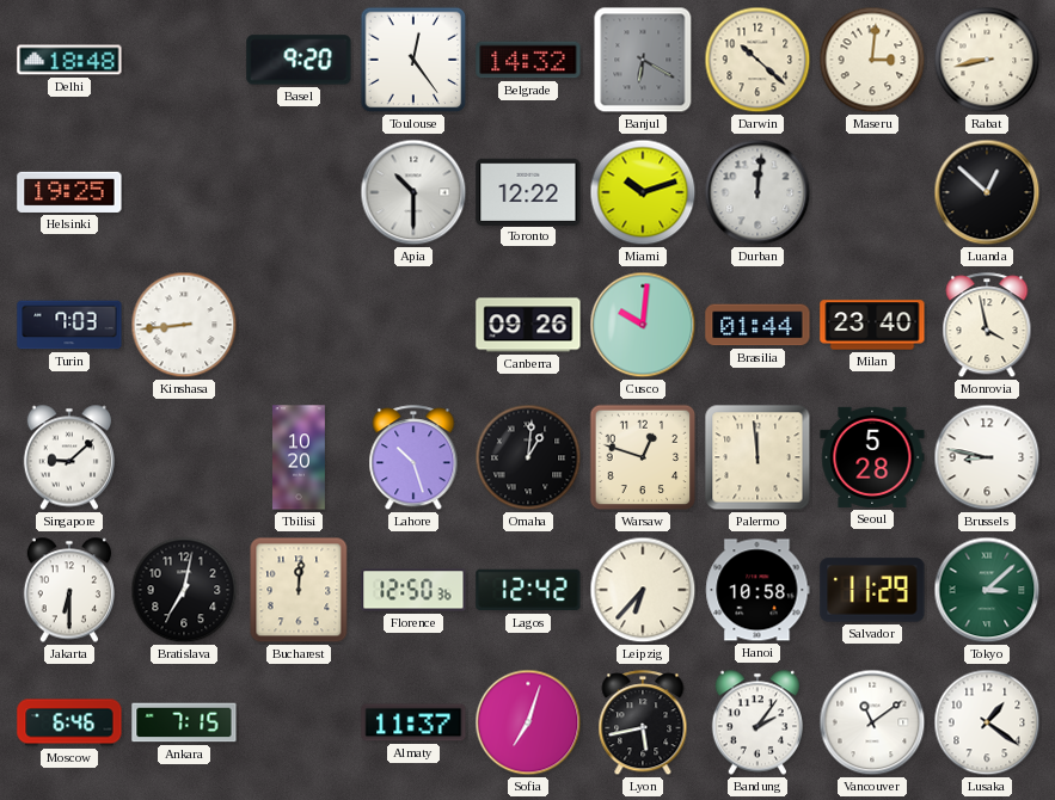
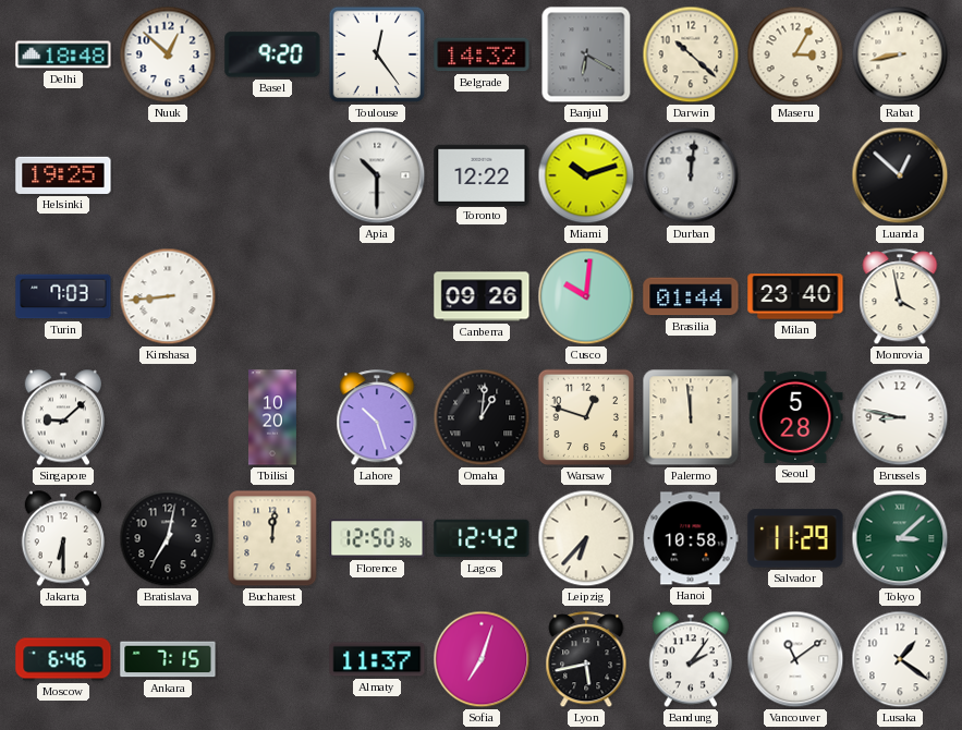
Nuuk: none -> 12:52 (168, 54)
Maseru: 3:01 -> 3:05 (795, 54)
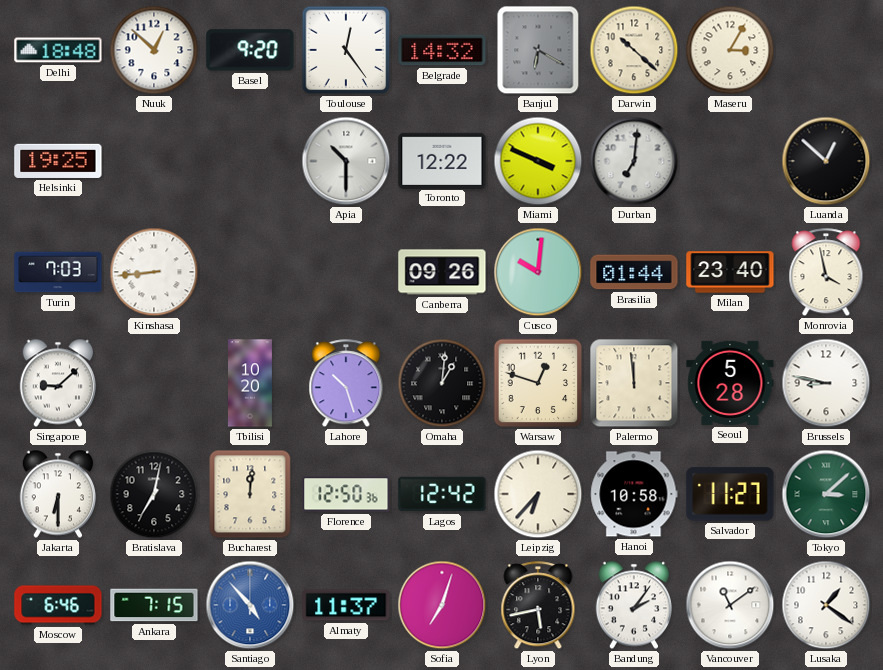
Rabat: 8:43 -> none (900, 54)
Miami: 10:12 -> 3:49 (538, 161)
Durban: 12:01 -> 7:01 (634, 161)
Salvador: 11:29 -> 11:27 (730, 494)
Santiago: none -> 4:53 (250, 605)
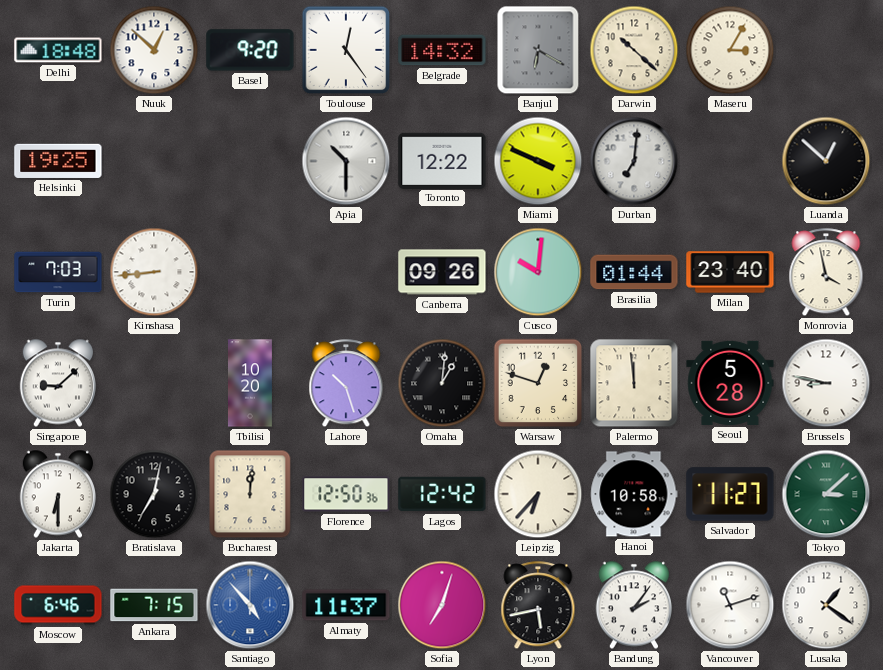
Vancouver: 11:09 -> 11:12 (730, 605)
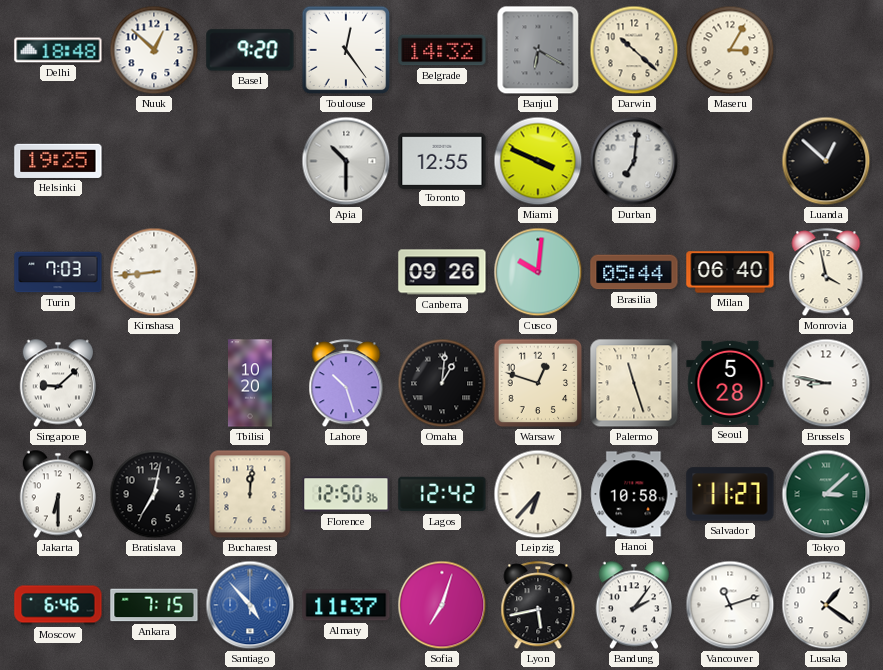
Toronto: 12:22 -> 12:55 (442, 160)
Brasilia: 01:44 -> 05:44 (634, 272)
Milan: 23:40 -> 06:40 (730, 272)
Palermo: 11:59 -> 11:27 (634, 383)
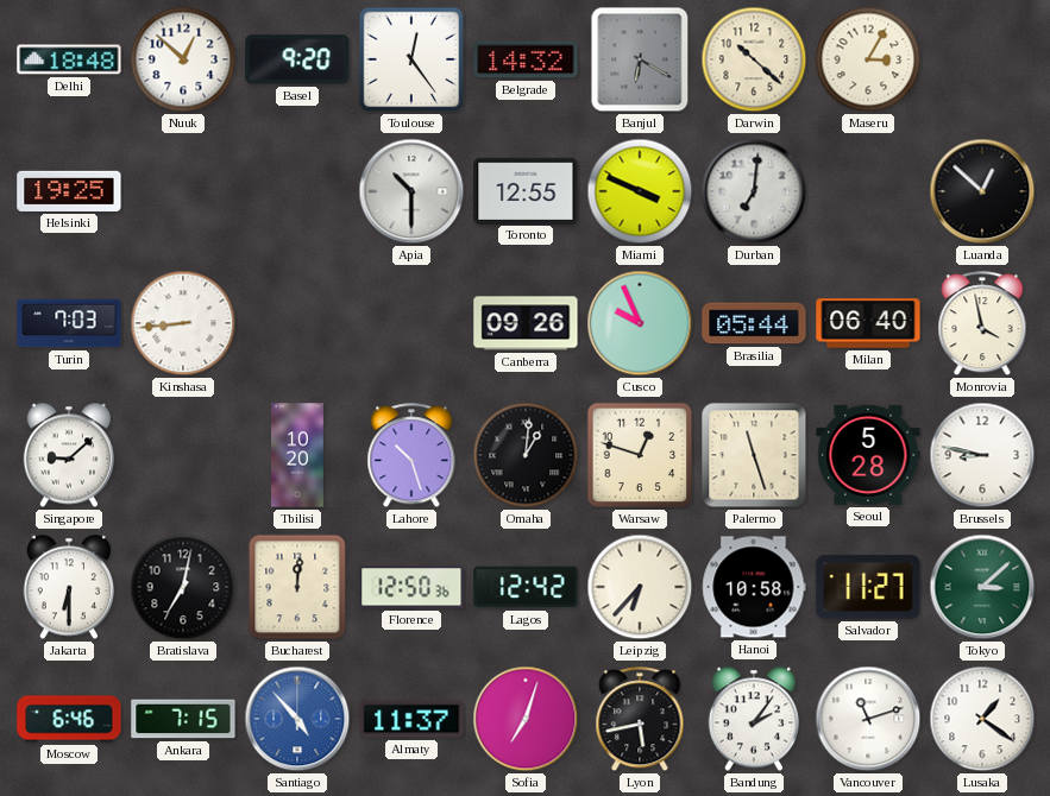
Cusco: 10:01 -> 9:56 (640, 323)
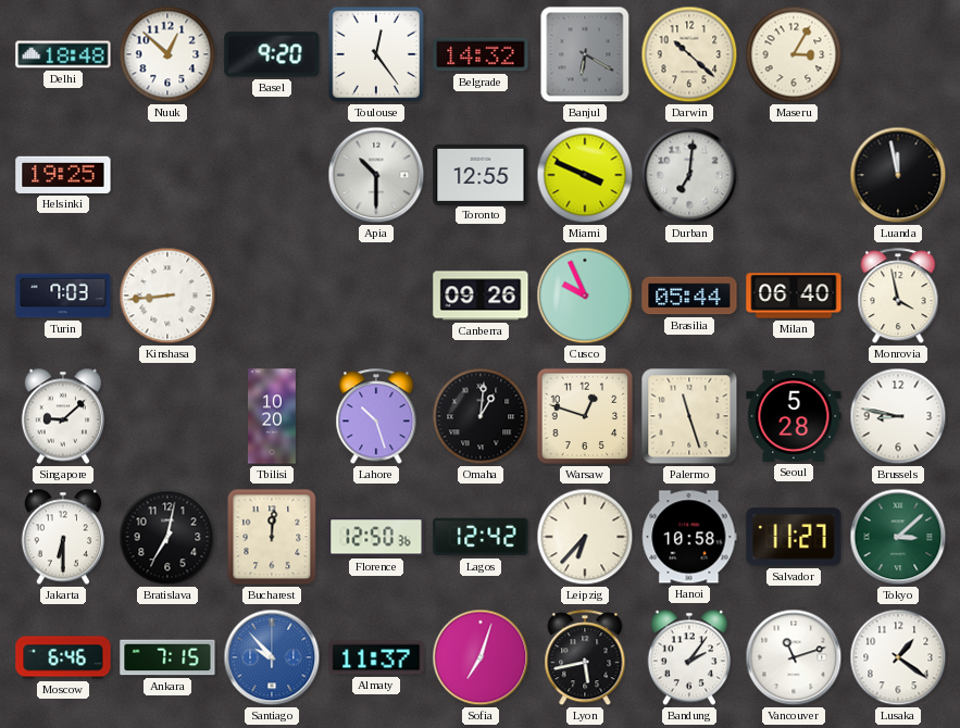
Luanda: 12:52 -> 11:58 (898, 175)
Santiago: 4:53 -> 9:53 (272, 657)
